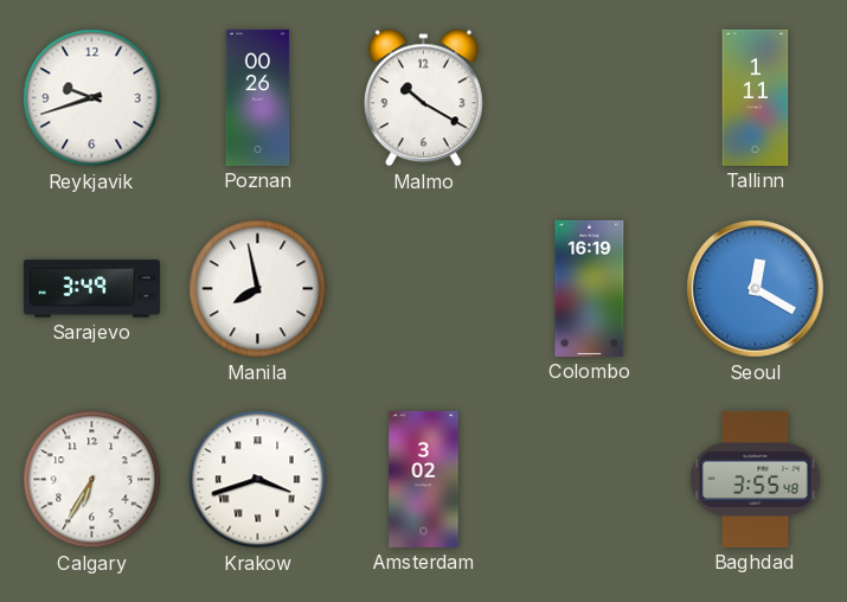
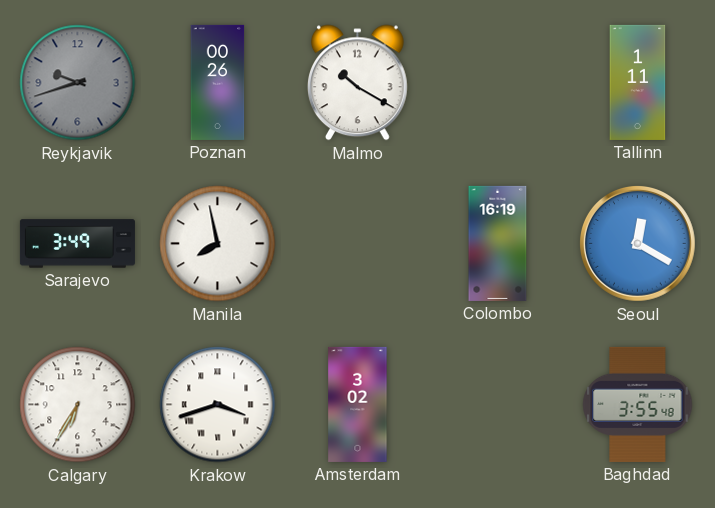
Reykjavik dial: white -> grey (78, 83)
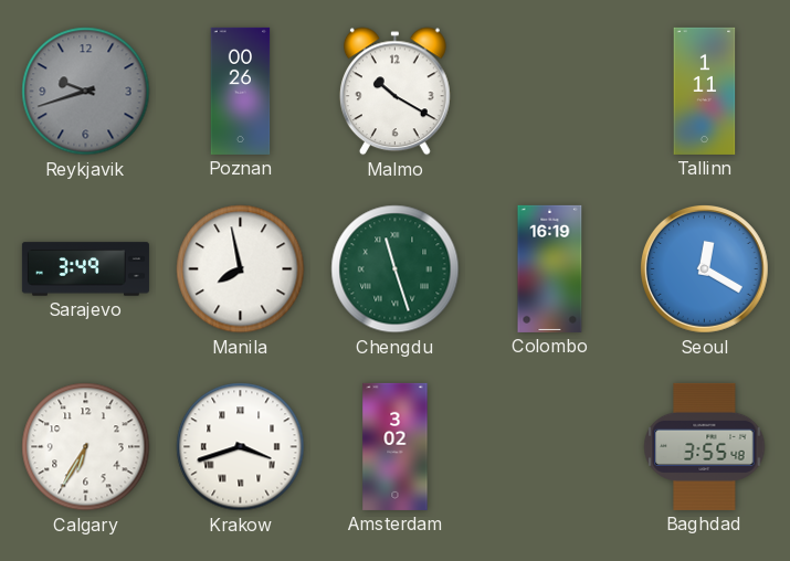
Chengdu: none -> 11:27 (396, 269)
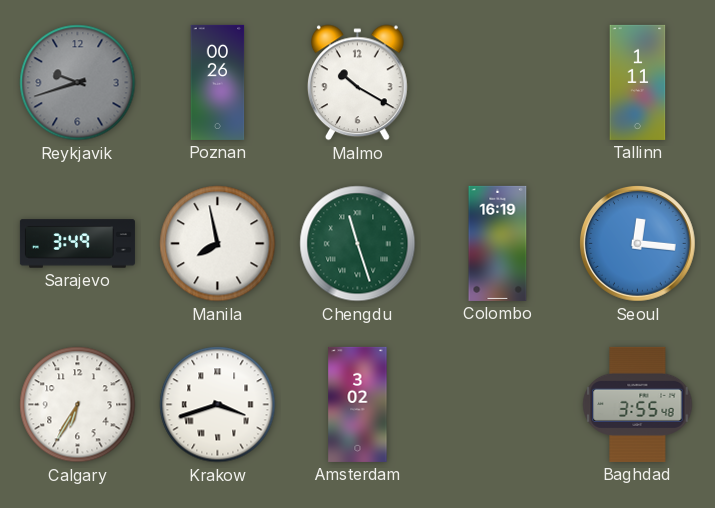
Seoul: 12:20 -> 12:16 (637, 243)
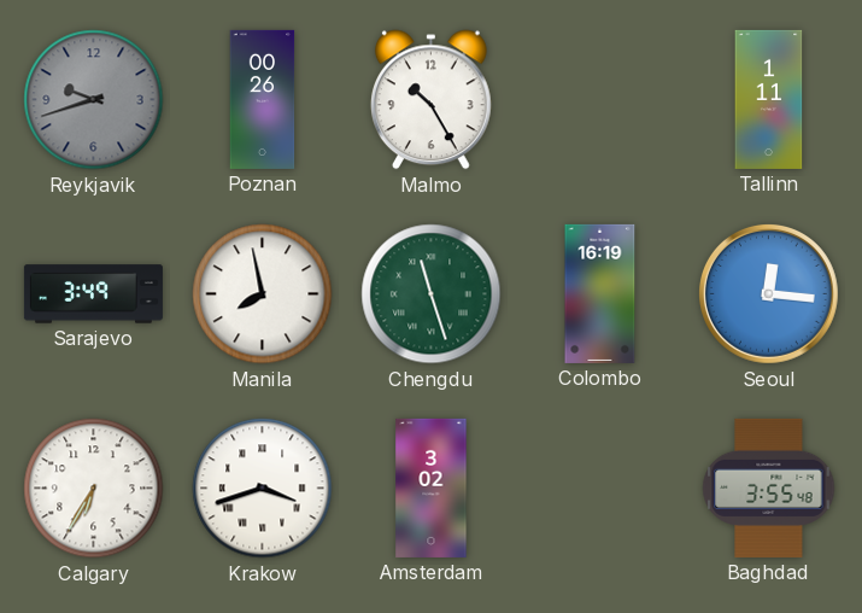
Malmo: 10:20 -> 10:25 (430, 100)
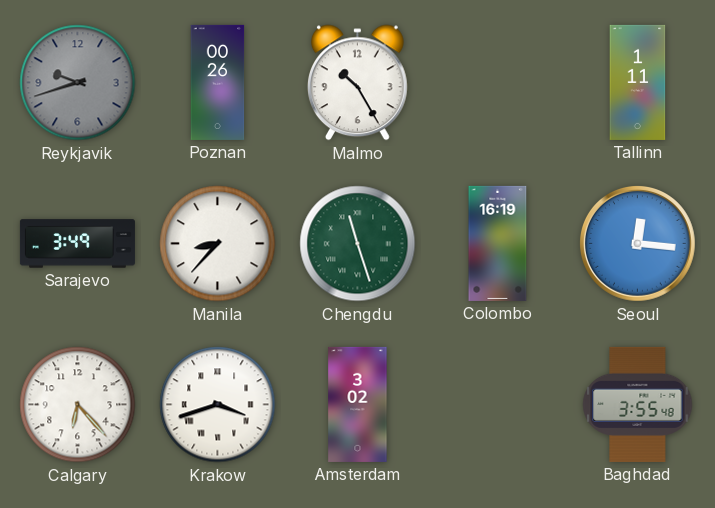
Manila: 7:58 -> 8:37 (218, 244)
Calgary: 6:35 -> 6:23 (78, 405)
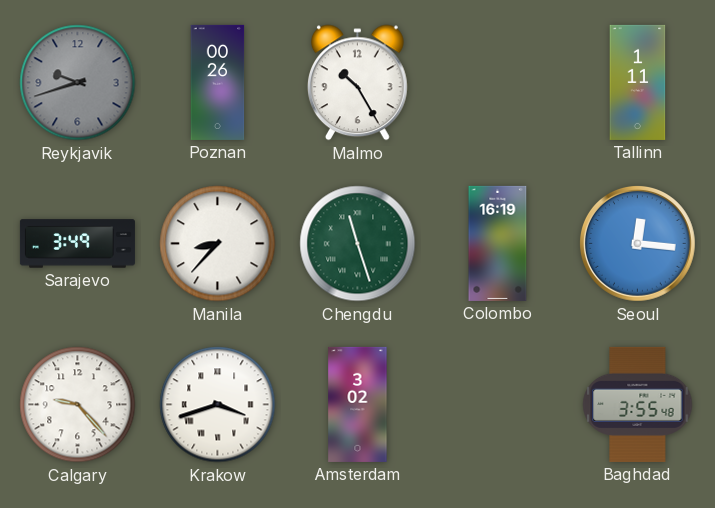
Calgary: 6:23 -> 9:23 (78, 405)
